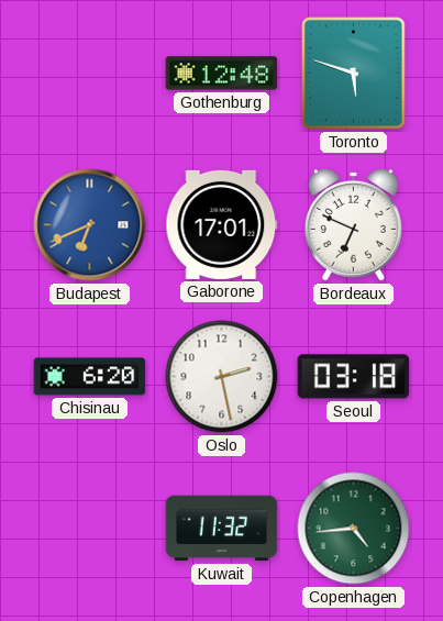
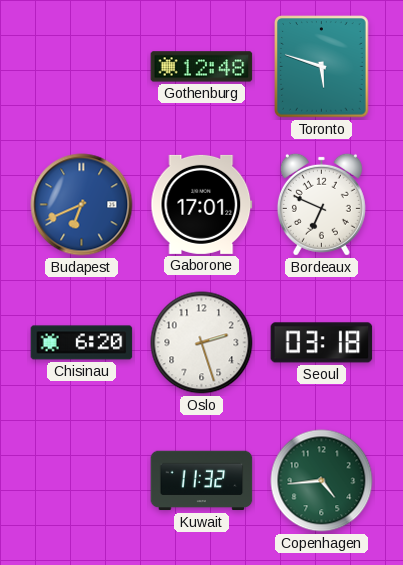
Oslo: 2:28 -> 2:27 (202, 343)
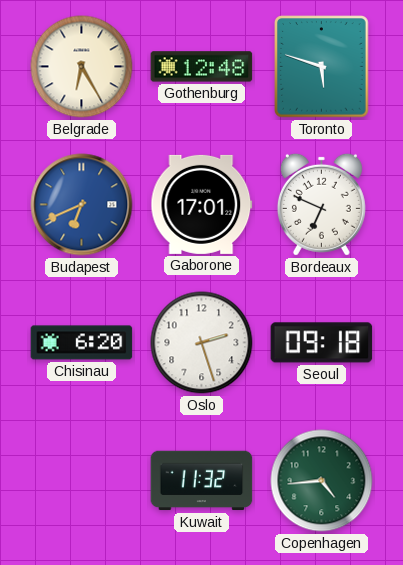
Belgrade: none -> 6:25 (82, 67)
Seoul: 03:18 -> 09:18 (322, 343)
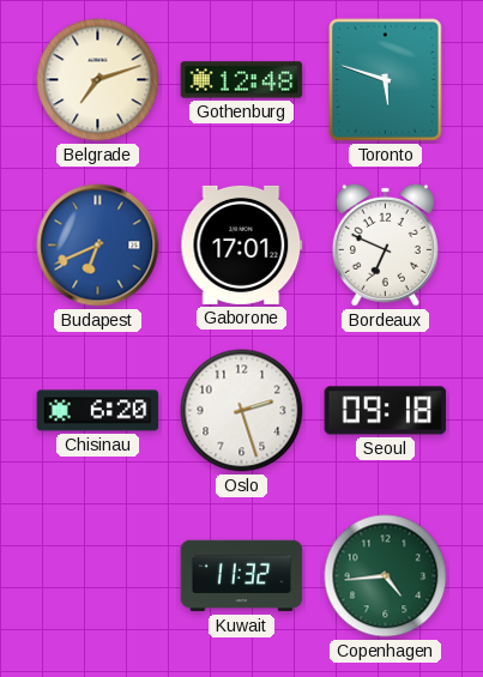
Belgrade: 6:25 -> 7:12 (98, 80)
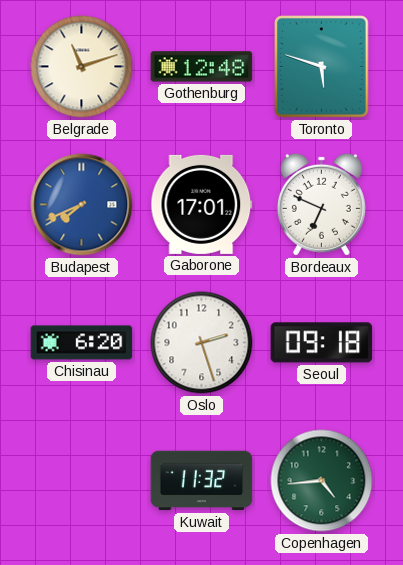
Belgrade: 7:12 -> 11:12 (82, 67)
Budapest: 6:41 -> 7:41 (82, 205)
